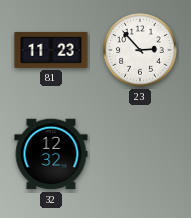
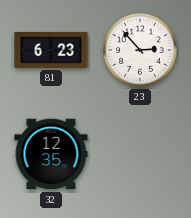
81: 11:23 -> 6:23 (51, 50)
32: 12:32 -> 12:35 (51, 154)
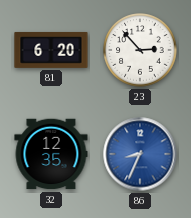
81: 6:23 -> 6:20 (51, 50)
86: none -> 8:34 (140, 154)
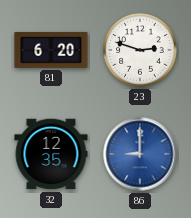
23: 2:53 -> 2:48 (140, 50)
86: 8:34 -> 9:00 (140, 154)
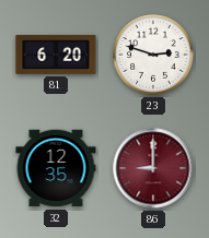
86 dial: blue -> burgundy (153, 168)
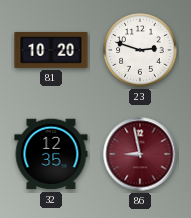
81: 6:20 -> 10:20 (51, 50)
86: 9:00 -> 8:58 (140, 154)
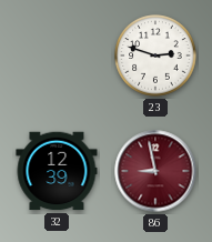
81: 10:20 -> none (51, 50)
32: 12:35 -> 12:39 (57, 171)
